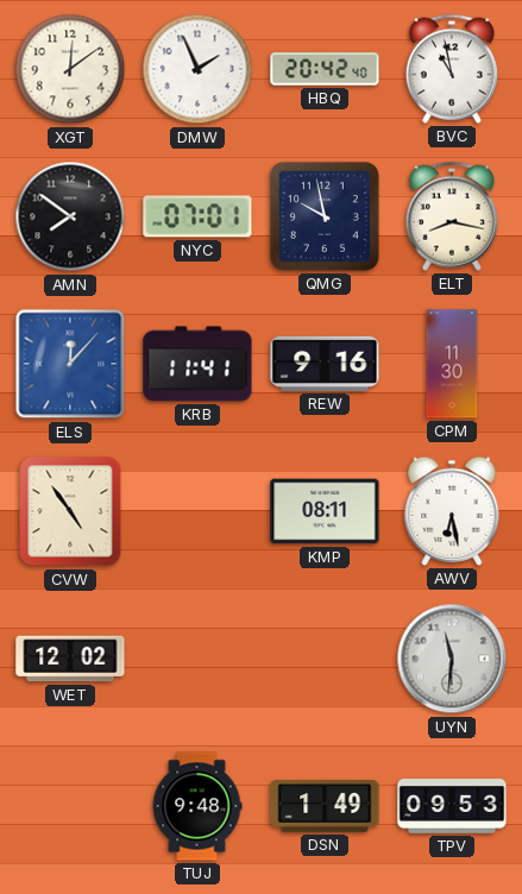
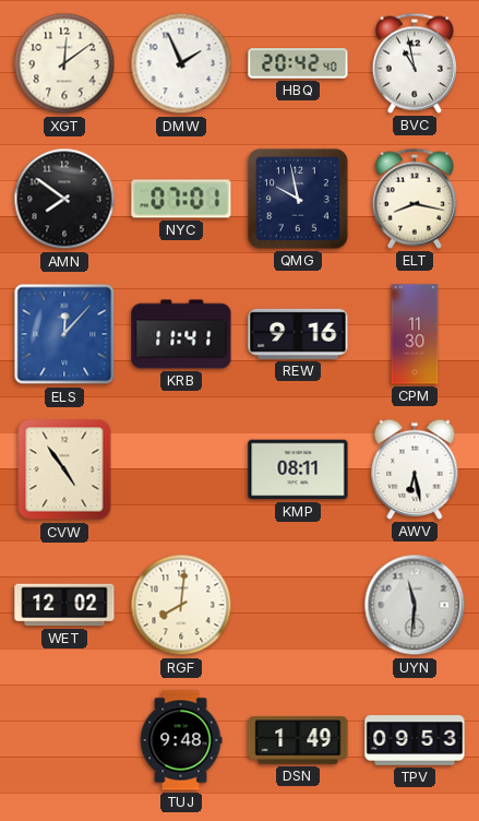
RGF: none -> 8:01 (181, 605)
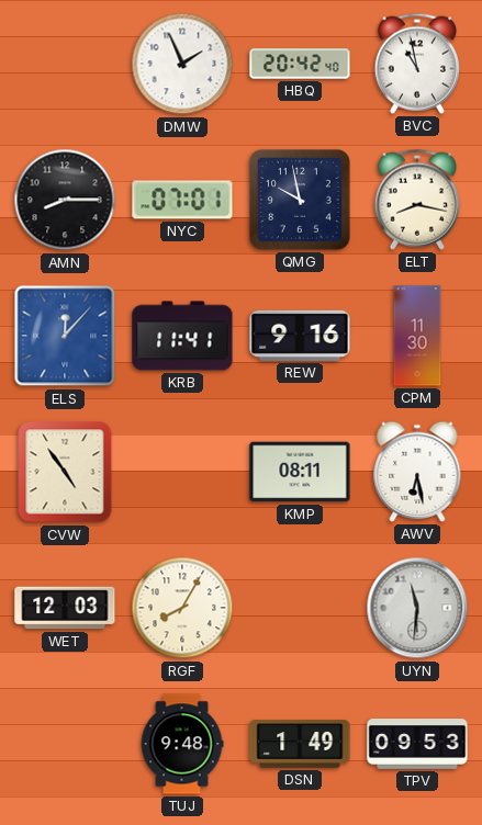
XGT: 12:09 -> none (64, 63)
AMN: 7:51 -> 8:15 (65, 200)
WET: 12:02 -> 12:03 (65, 608)
RGF: 8:01 -> 8:05 (182, 608)
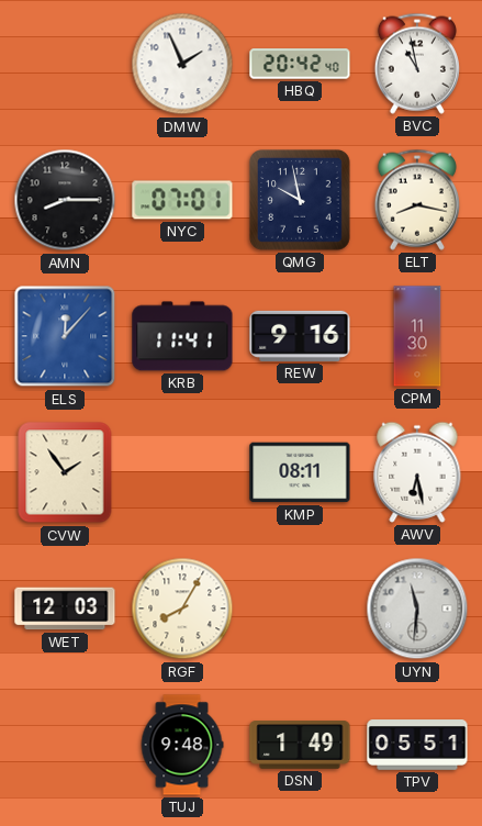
CVW: 4:54 -> 1:54 (65, 472)
TPV: 09:53 -> 05:51 (417, 745)
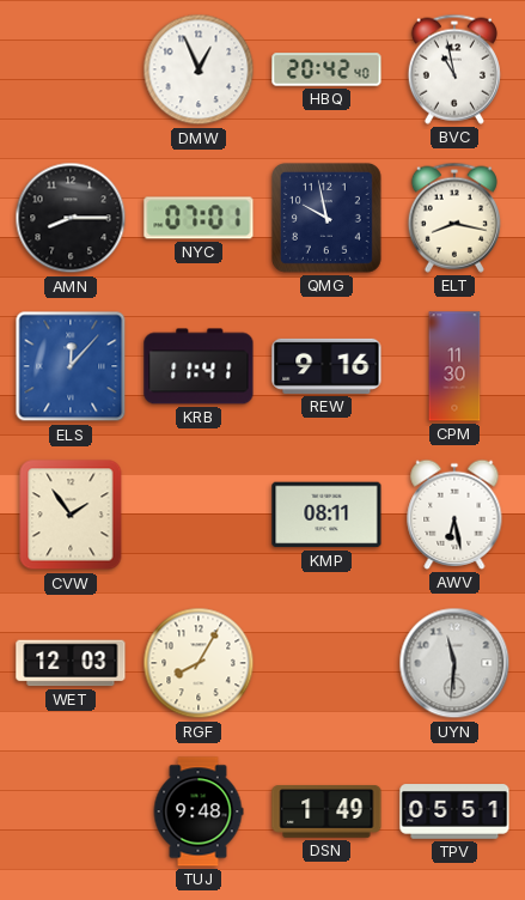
DMW: 1:56 -> 12:56 (199, 69)
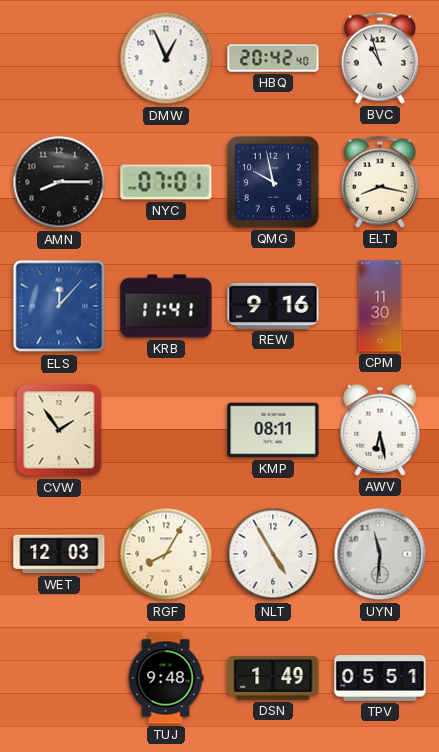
BVC: 10:58 -> 10:57 (380, 58)
NLT: none -> 4:55 (273, 554)
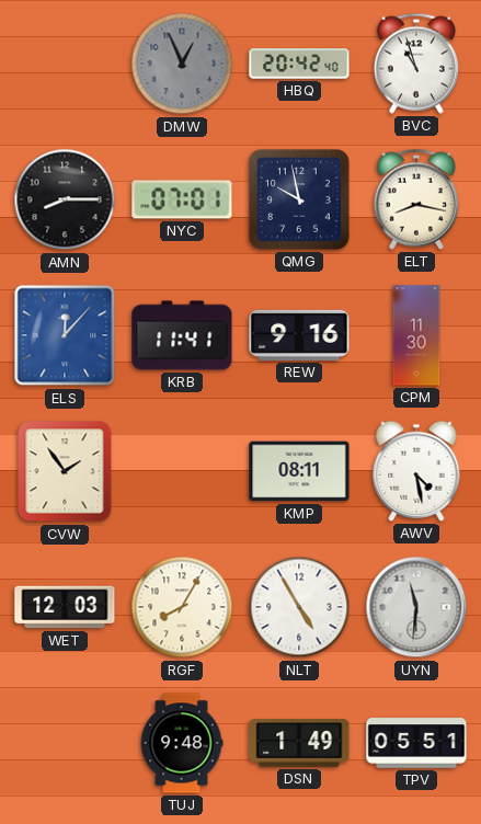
DMW dial: white -> grey (182, 64)
AWV: 6:28 -> 4:28 (416, 471)
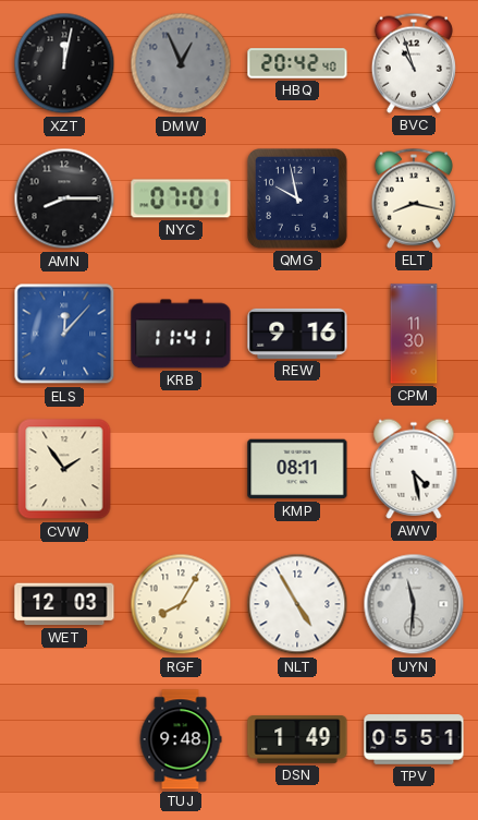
XZT: none -> 12:02 (64, 63)
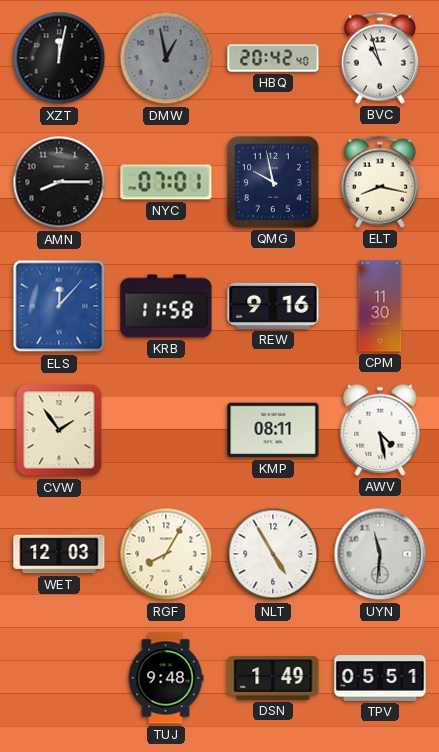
DMW: 12:56 -> 12:58 (166, 58)
KRB: 11:41 -> 11:58 (166, 306)
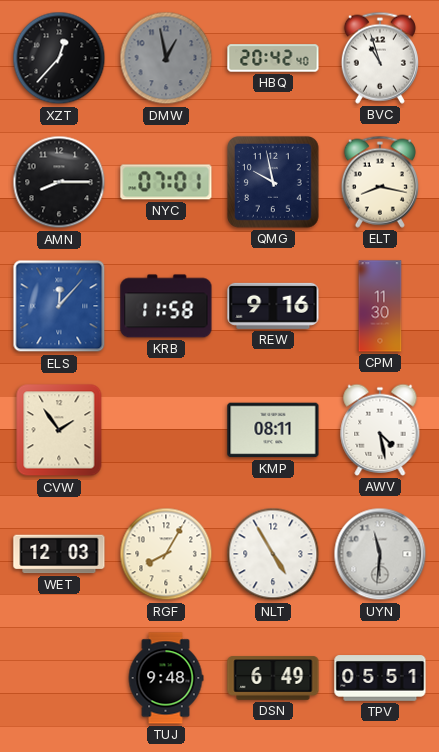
XZT: 12:02 -> 12:37 (59, 58)
DSN: 1:49 -> 6:49 (273, 678)
